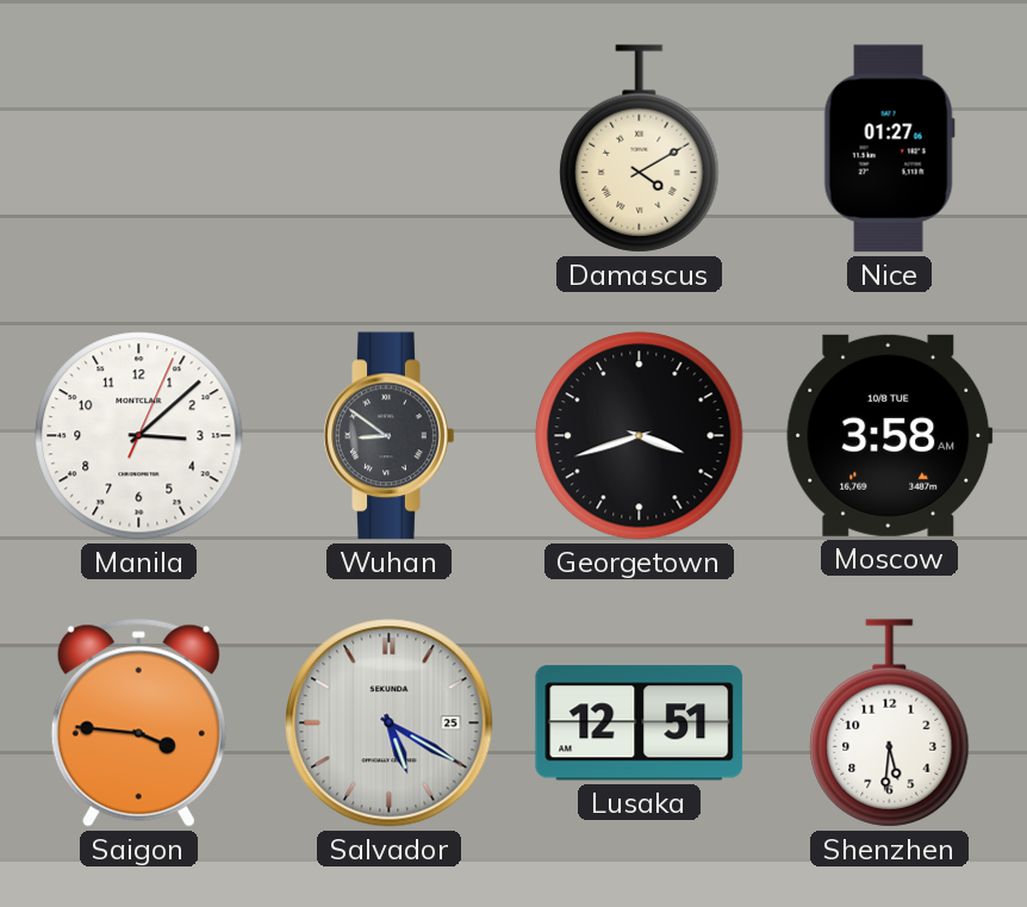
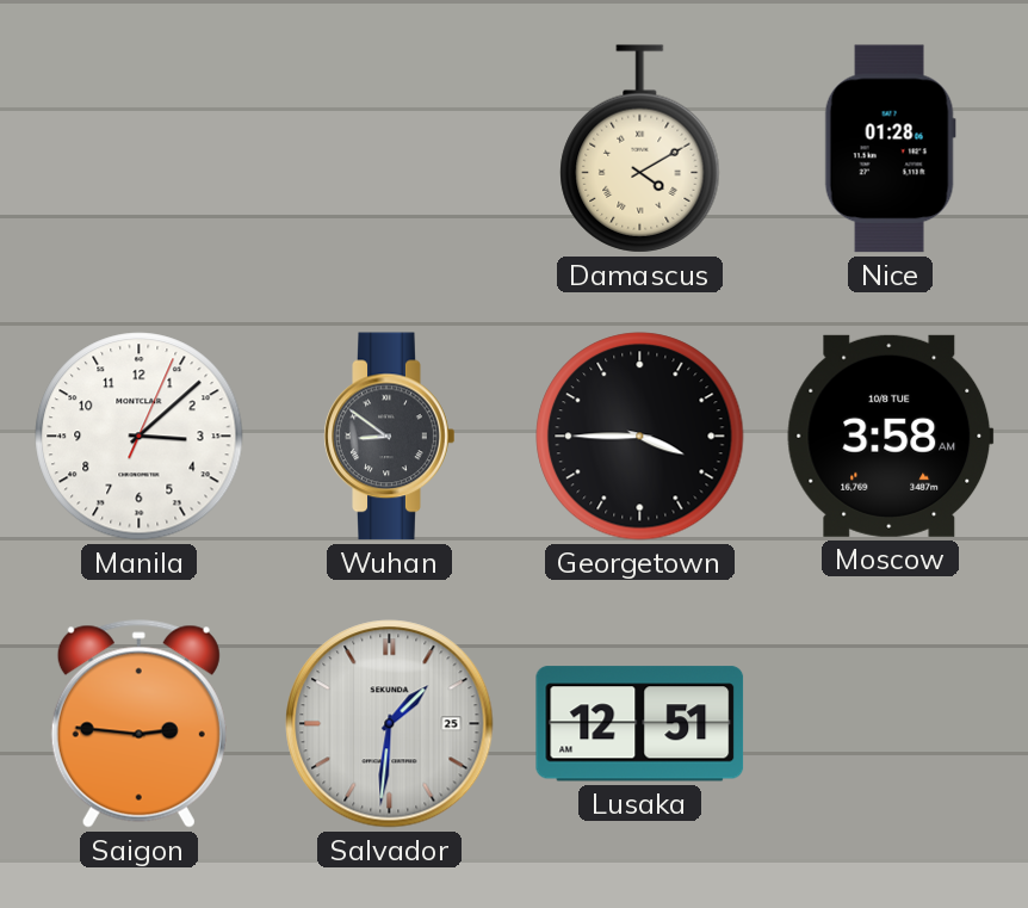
Nice: 01:27 -> 01:28 (890, 149)
Georgetown: 3:42 -> 3:45 (640, 437)
Saigon: 3:46 -> 2:46 (138, 724)
Salvador: 5:20 -> 1:31 (390, 724)
Shenzhen: 5:31 -> none (890, 723)
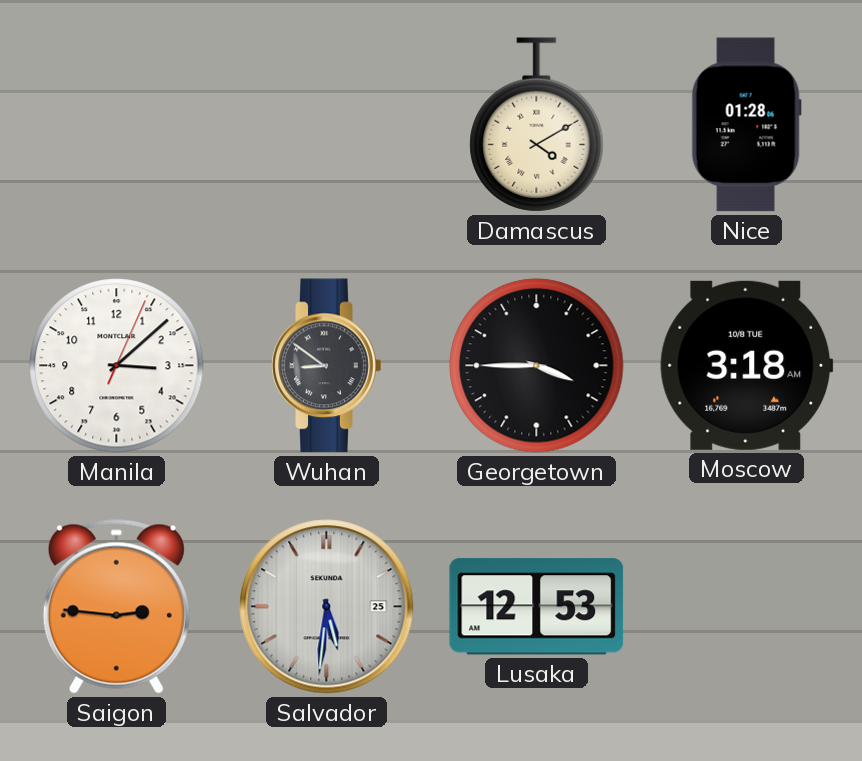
Moscow: 3:58 -> 3:18 (747, 365)
Salvador: 1:31 -> 5:31 (327, 607)
Lusaka: 12:51 -> 12:53 (537, 607)
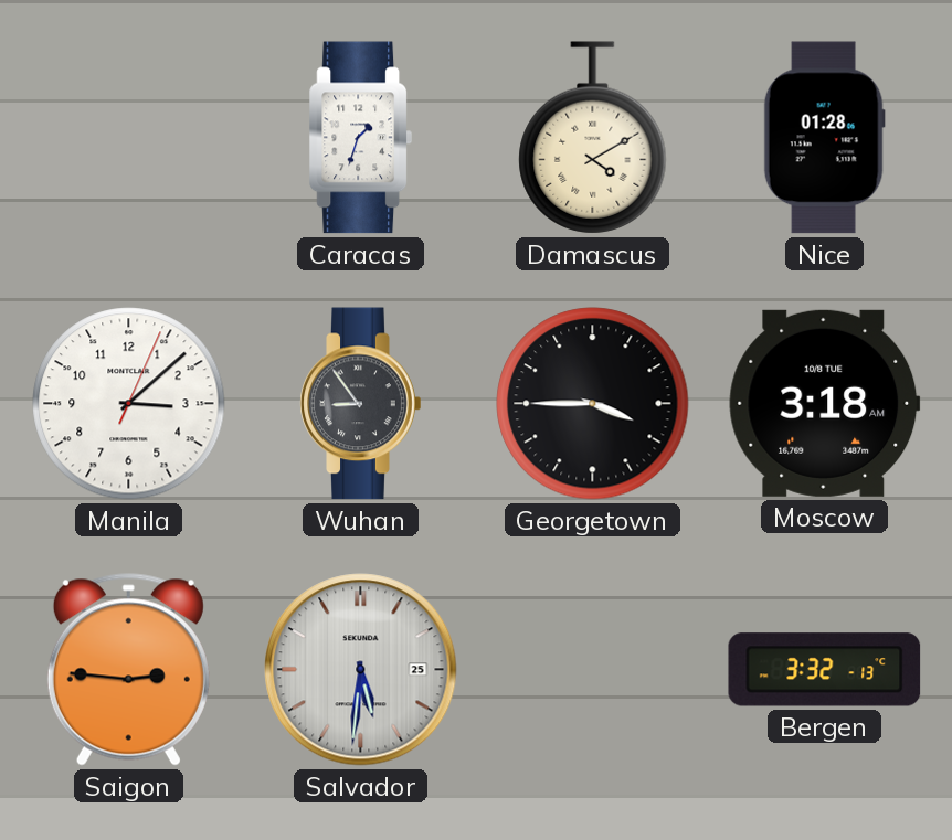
Caracas: none -> 1:33 (361, 138)
Wuhan: 8:51 -> 8:54 (361, 404)
Lusaka: 12:53 -> none (537, 607)
Bergen: none -> 3:32 (825, 670)
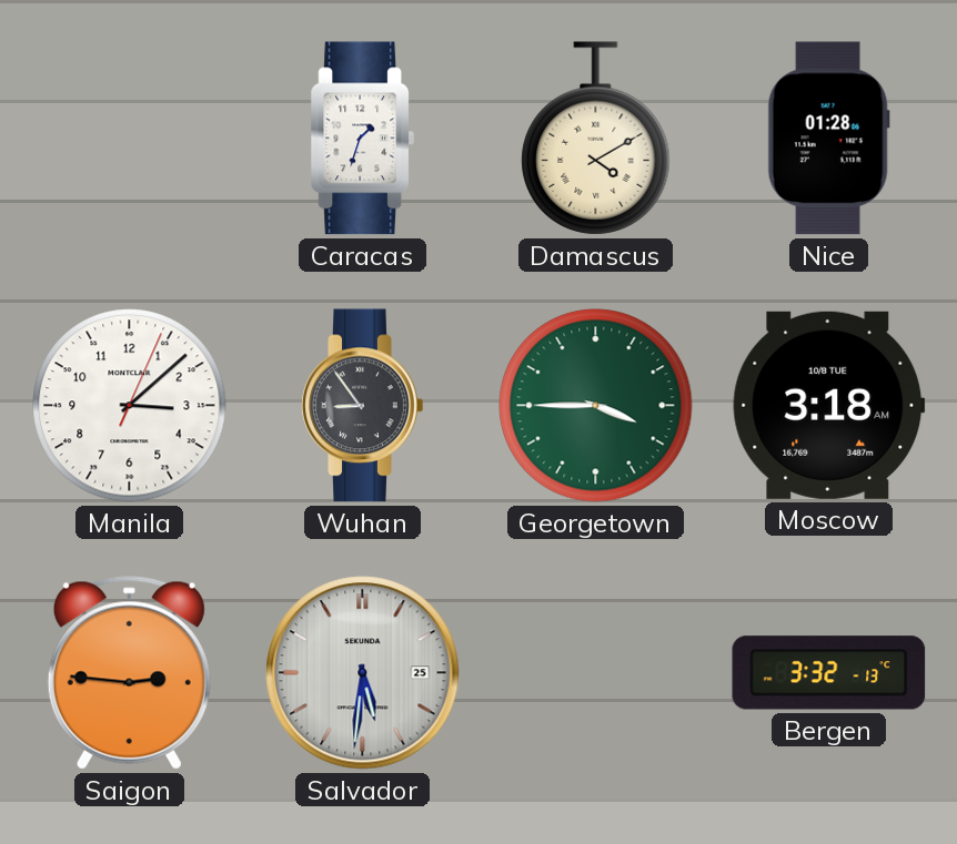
Georgetown dial: black -> green (596, 406)
